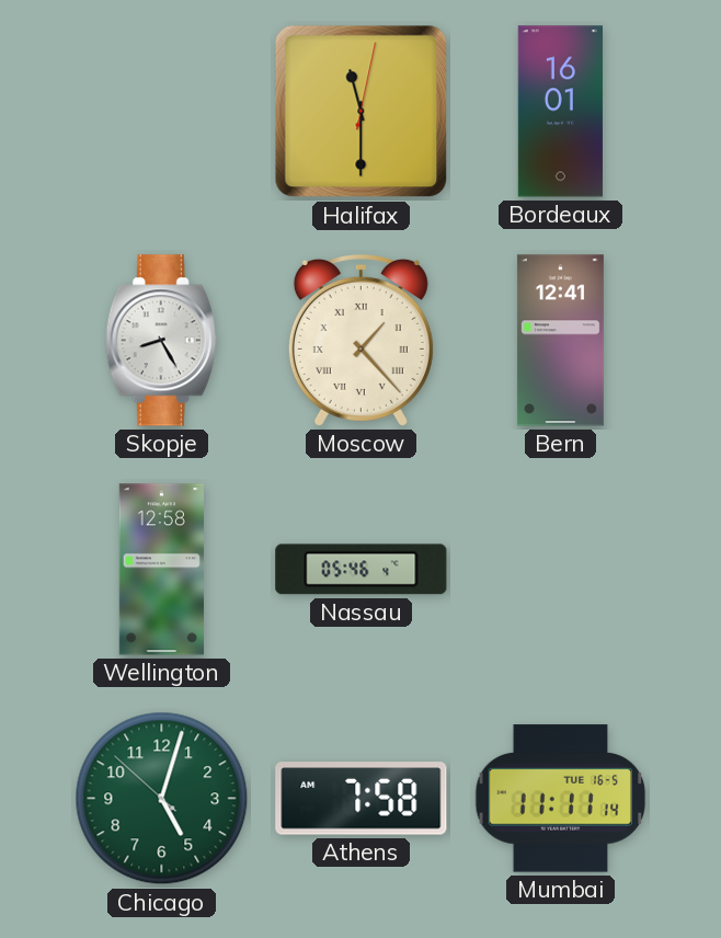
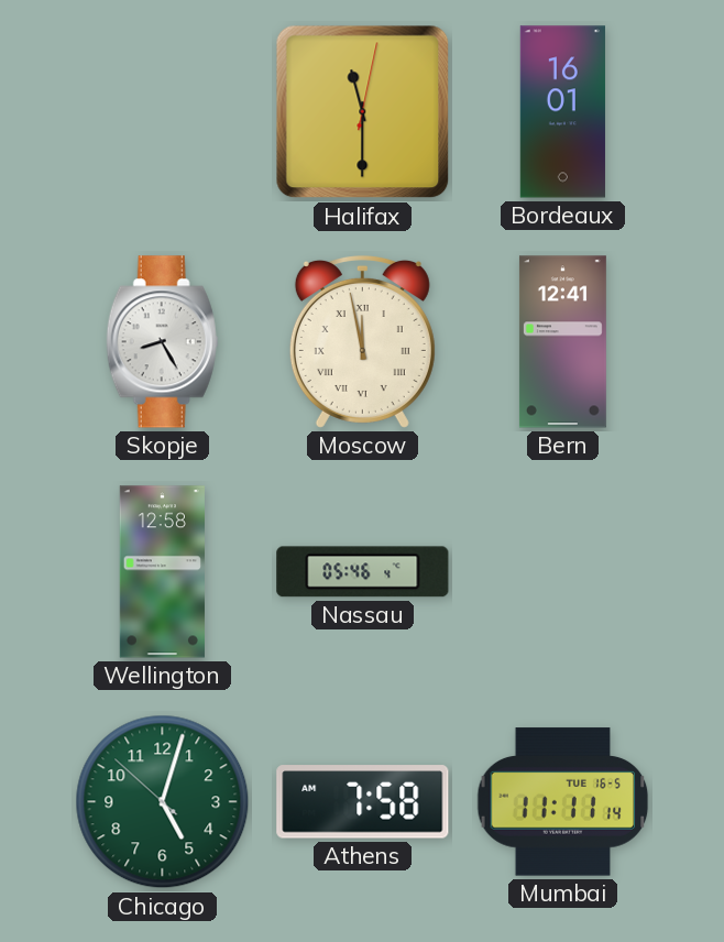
Moscow: 1:23 -> 11:58 (362, 341)
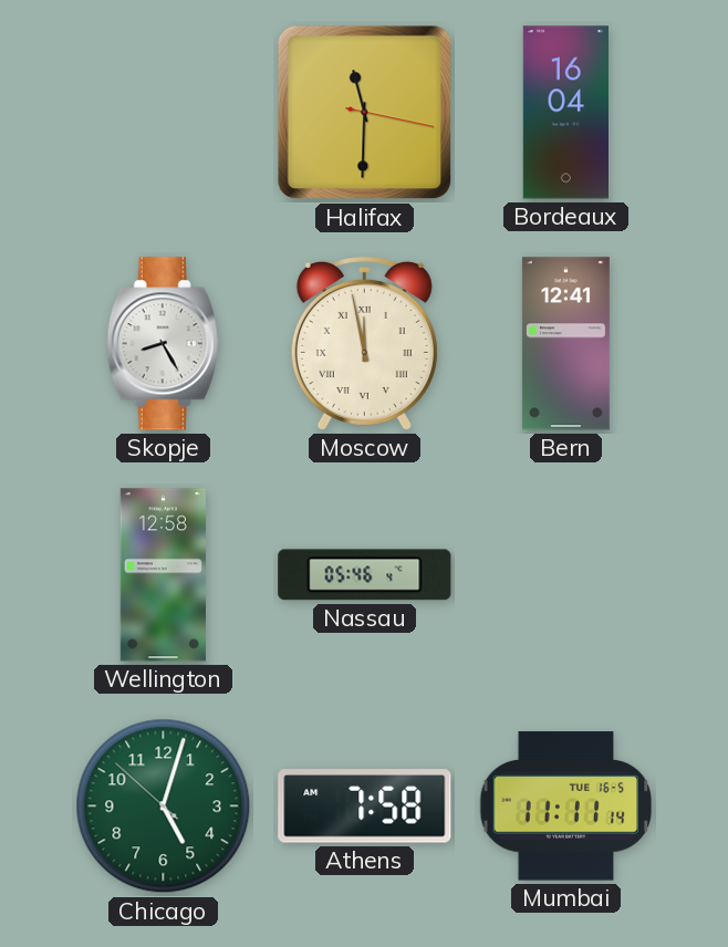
Halifax: 11:30:02 -> 11:30:17 (365, 113)
Bordeaux: 16:01 -> 16:04 (565, 113)
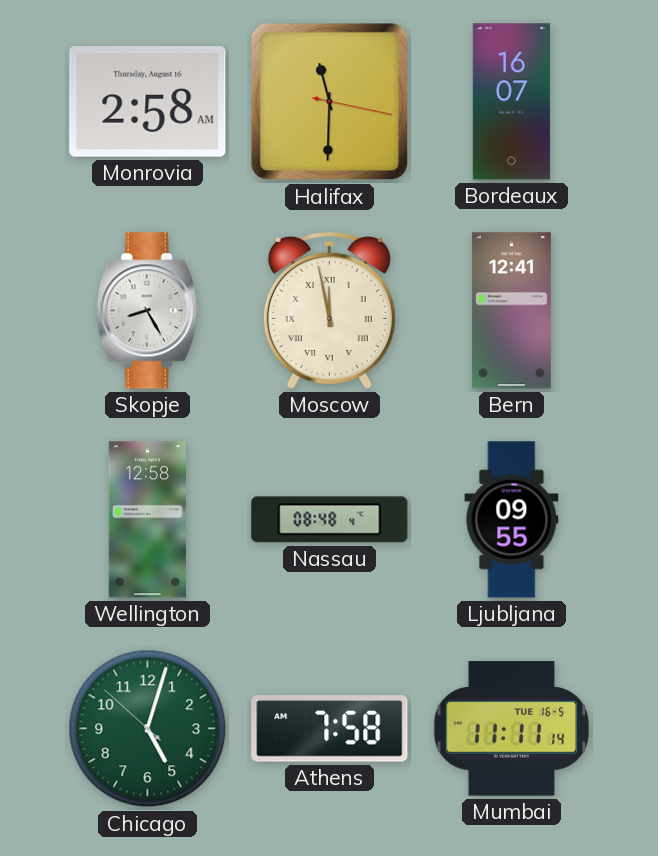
Monrovia: none -> 2:58 (148, 102)
Bordeaux: 16:04 -> 16:07 (511, 102)
Nassau: 05:46 -> 08:48 (330, 520)
Ljubljana: none -> 09:55 (512, 520)
